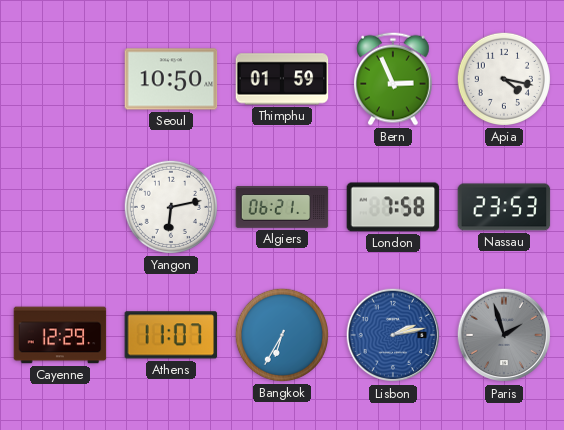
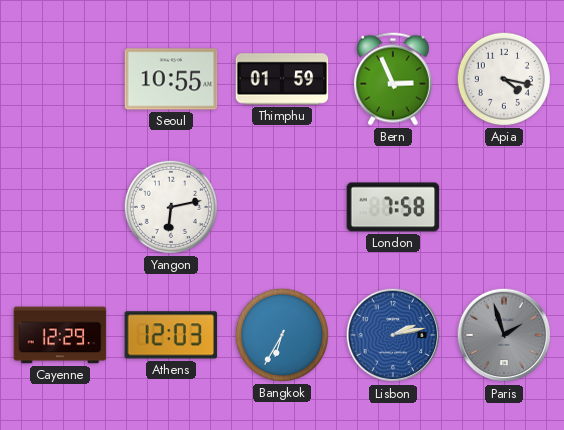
Seoul: 10:50 -> 10:55 (171, 79)
Algiers: 06:21 -> none (282, 207)
Nassau: 23:53 -> none (504, 207)
Athens: 11:07 -> 12:03 (171, 335)
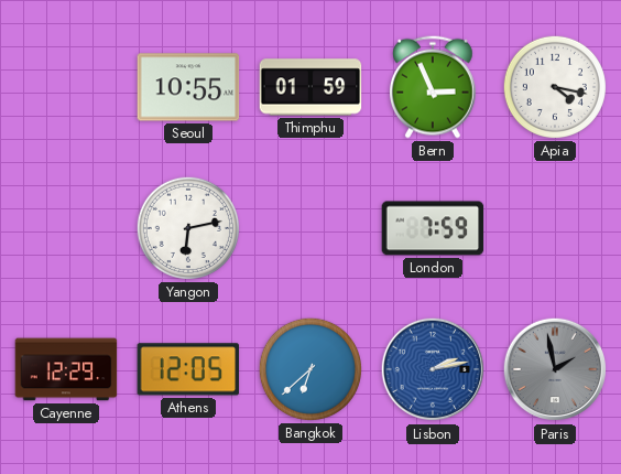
London: 7:58 -> 7:59 (433, 228)
Athens: 12:03 -> 12:05 (188, 369)
Bangkok: 6:35 -> 6:38 (310, 369)
Paris: 1:57 -> 1:58 (555, 369)
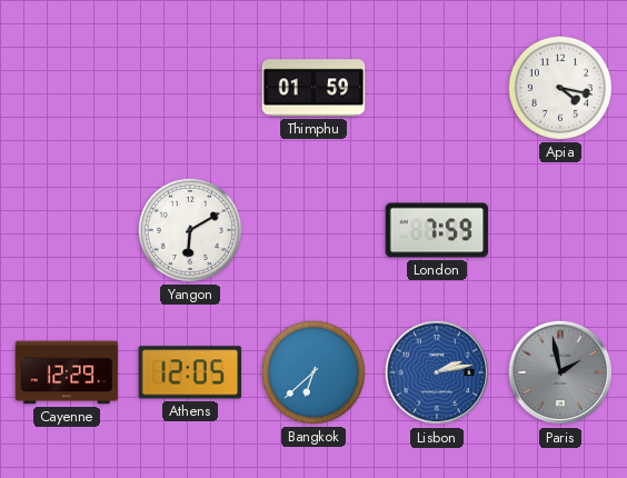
Seoul: 10:55 -> none (188, 87)
Bern: 2:56 -> none (434, 87)
Yangon: 6:13 -> 6:10 (190, 230)
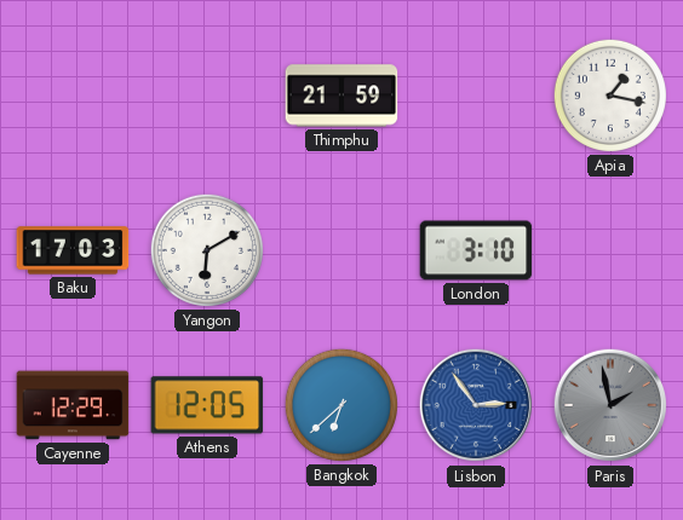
Thimphu: 01:59 -> 21:59 (342, 96)
Apia: 4:17 -> 1:17 (610, 96)
Baku: none -> 17:03 (73, 250)
London: 7:59 -> 3:10 (476, 250)
Lisbon: 2:13 -> 2:54 (476, 405)
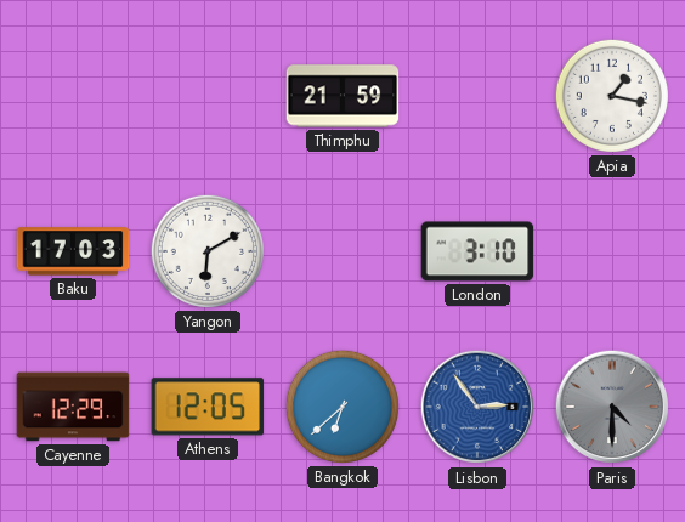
Paris: 1:58 -> 4:30 (612, 407)
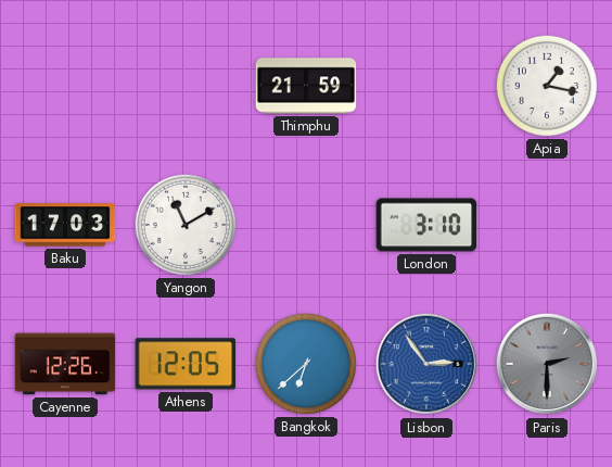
Yangon: 6:10 -> 11:10 (186, 225)
Cayenne: 12:29 -> 12:26 (65, 364)
Paris: 4:30 -> 2:30 (547, 364)
